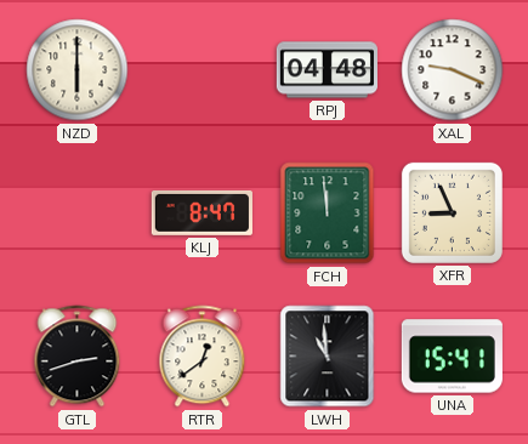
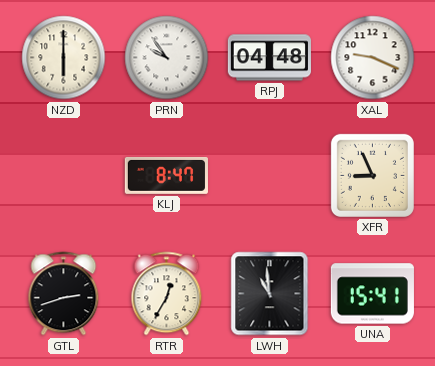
PRN: none -> 9:54 (167, 58)
FCH: 11:59 -> none (328, 214)
RTR: 12:39 -> 12:35 (167, 294)
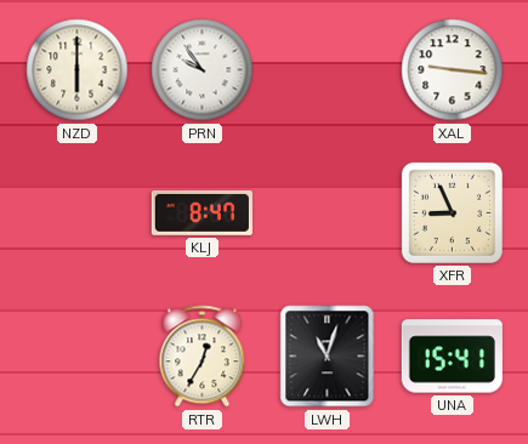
RPJ: 04:48 -> none (269, 58)
XAL: 9:19 -> 9:16 (453, 70)
GTL: 2:42 -> none (64, 294)
LWH: 10:59 -> 11:03 (328, 357)
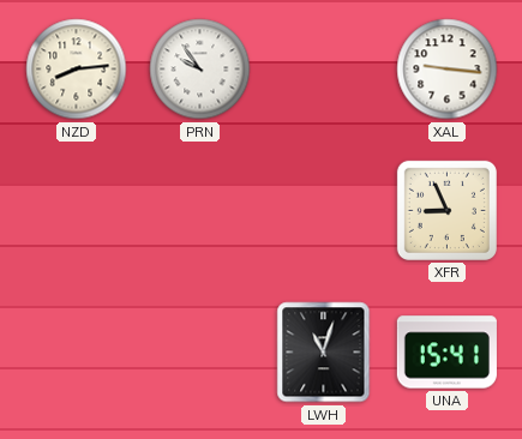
NZD: 6:00 -> 8:14 (77, 70)
KLJ: 8:47 -> none (201, 212)
RTR: 12:35 -> none (203, 357)
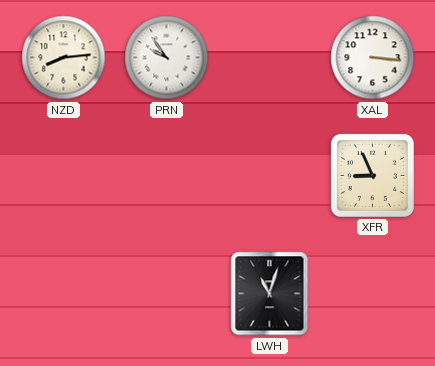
XAL: 9:16 -> 3:16 (373, 58)
UNA: 15:41 -> none (446, 353)
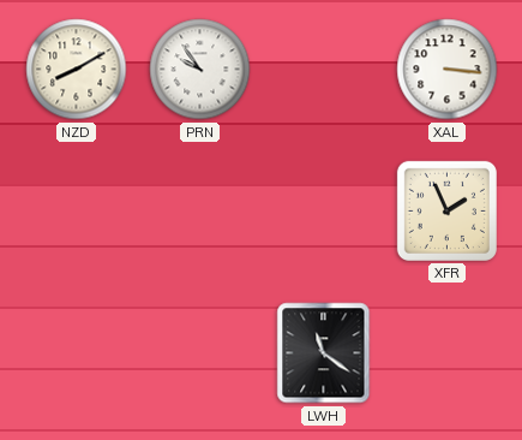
NZD: 8:14 -> 8:10 (77, 70)
XFR: 8:56 -> 1:56 (446, 210)
LWH: 11:03 -> 11:21 (324, 353)
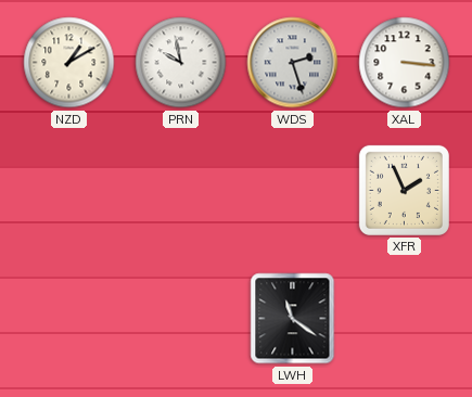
NZD: 8:10 -> 1:10 (69, 63)
PRN: 9:54 -> 9:58 (181, 63)
WDS: none -> 2:27 (293, 63)
